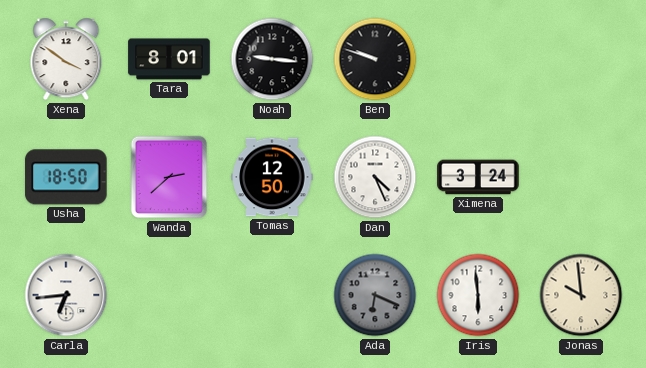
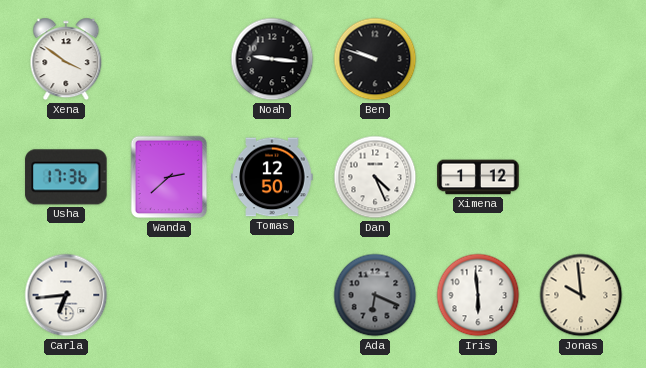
Tara: 8:01 -> none (169, 59)
Usha: 18:50 -> 17:36 (66, 177)
Ximena: 3:24 -> 1:12 (478, 177)
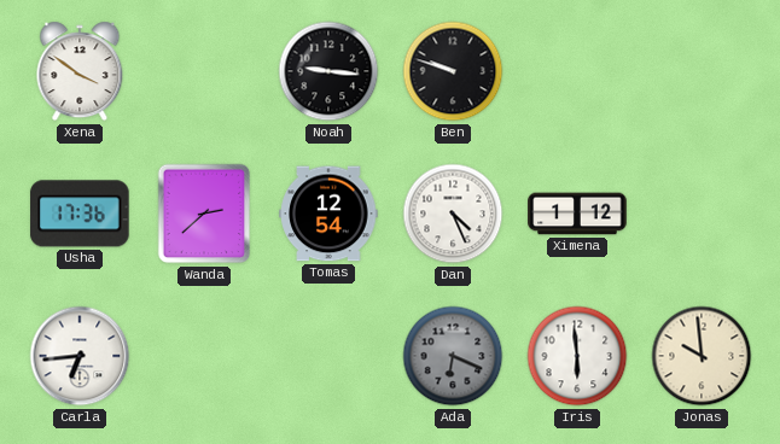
Tomas: 12:50 -> 12:54 (328, 214)
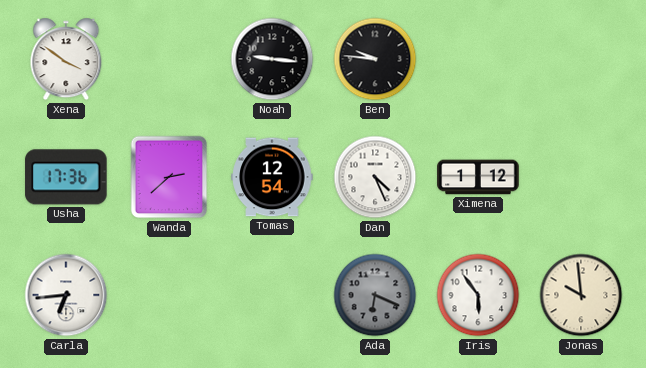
Ben: 9:48 -> 9:46 (375, 59)
Iris: 5:59 -> 5:54 (478, 295)
